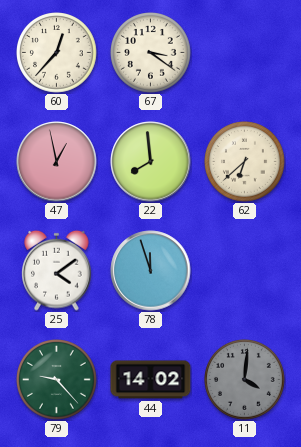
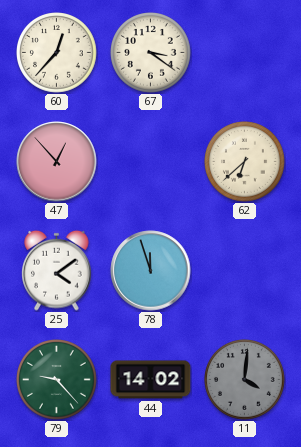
47: 12:58 -> 12:53 (57, 162)
22: 7:59 -> none (151, 162)
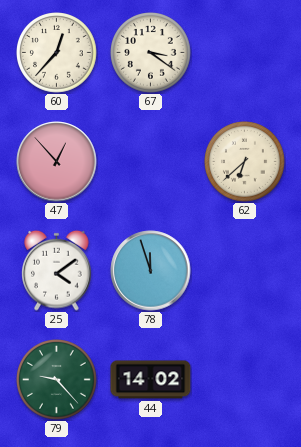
11: 4:01 -> none (245, 380)
